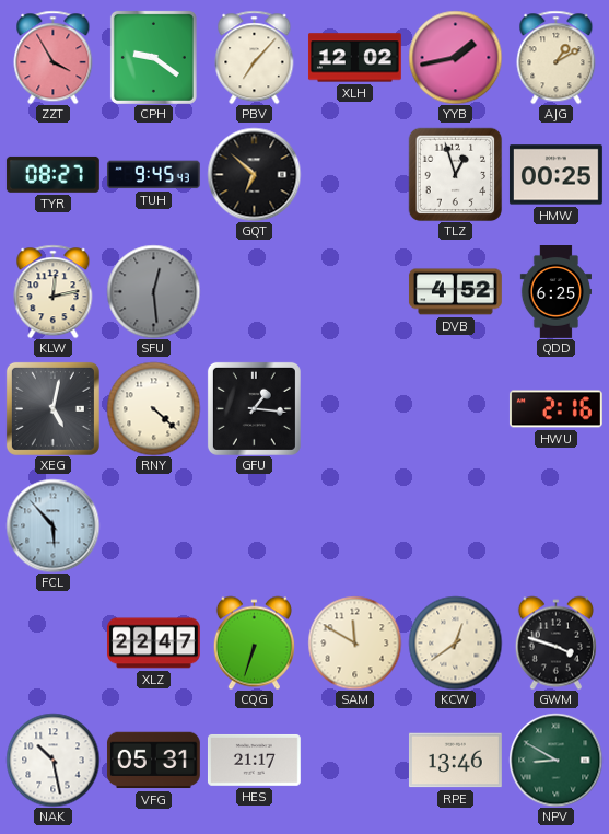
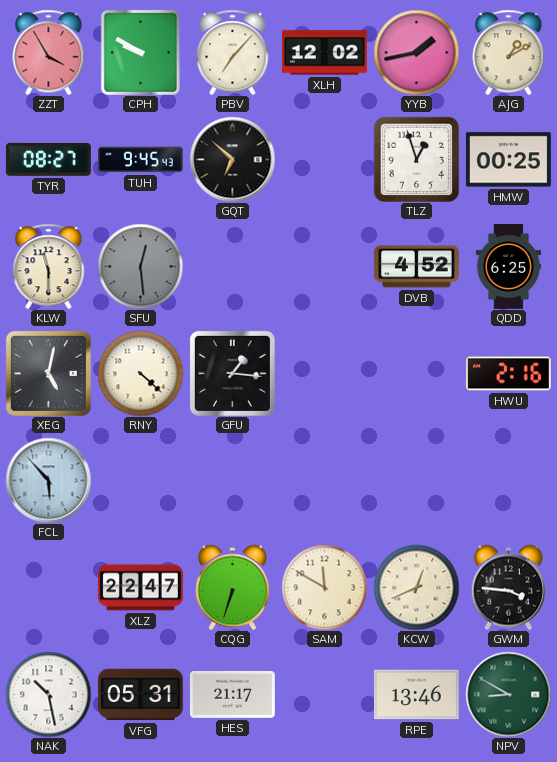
CPH: 9:21 -> 9:50 (140, 52)
KLW: 12:13 -> 11:30 (49, 266)
KCW: 12:39 -> 12:41 (416, 587)
GWM: 3:48 -> 3:46 (508, 587)
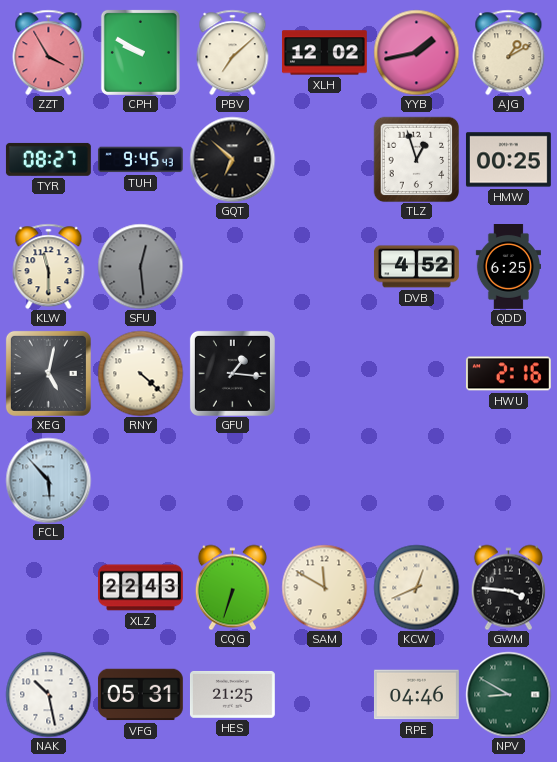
PBV: 7:07 -> 7:08 (233, 52)
XLZ: 22:47 -> 22:43 (140, 588)
HES: 21:17 -> 21:25 (232, 694)
RPE: 13:46 -> 04:46 (416, 695)
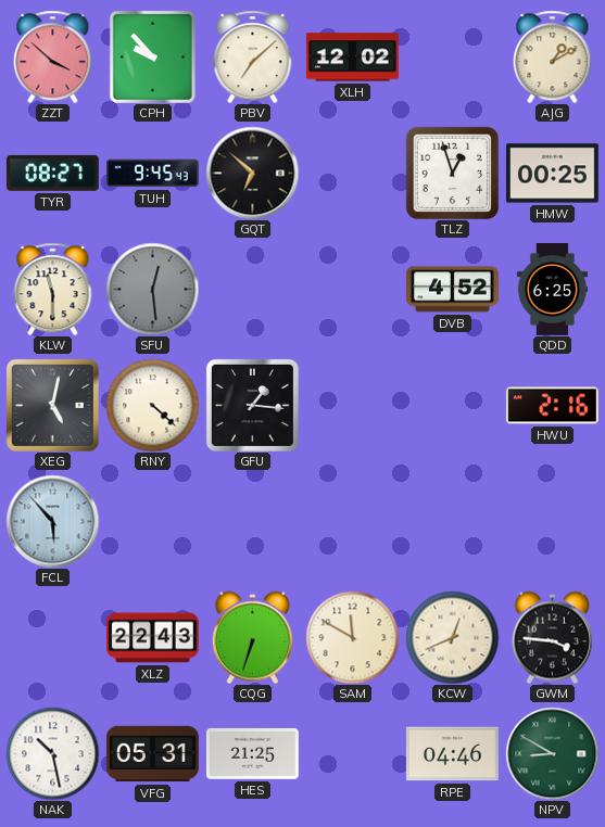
ZZT: 3:55 -> 3:52 (53, 56)
CPH: 9:50 -> 9:53 (152, 56)
YYB: 1:43 -> none (416, 52)
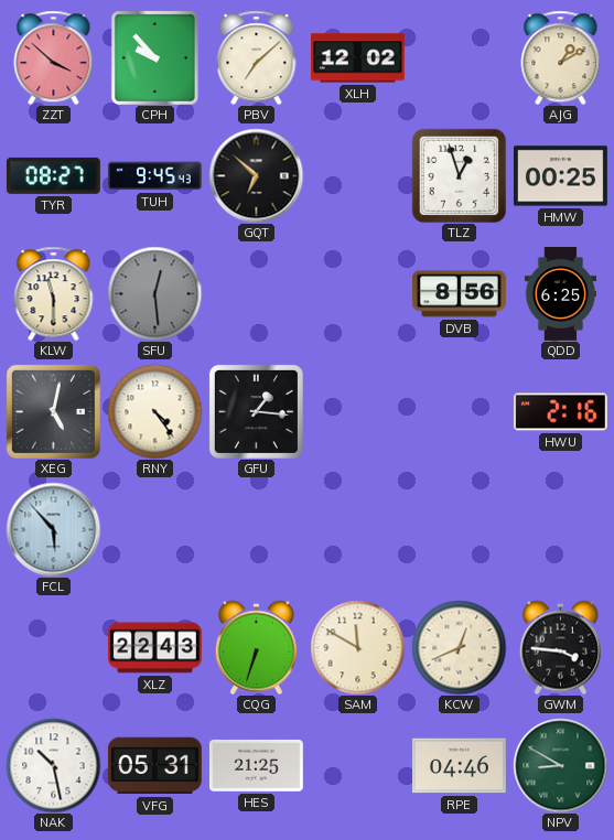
DVB: 4:52 -> 8:56 (459, 294)
RNY: 4:22 -> 4:24 (154, 411)
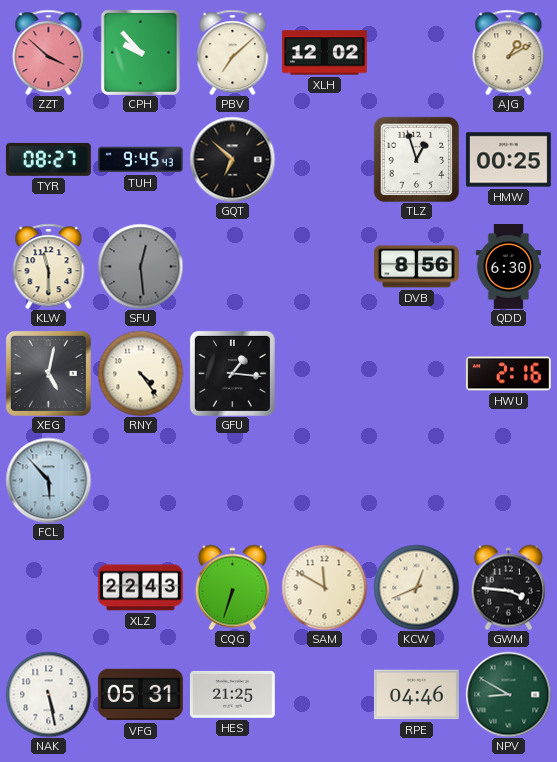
QDD: 6:25 -> 6:30 (508, 267)
NAK: 10:28 -> 5:28 (48, 694)
